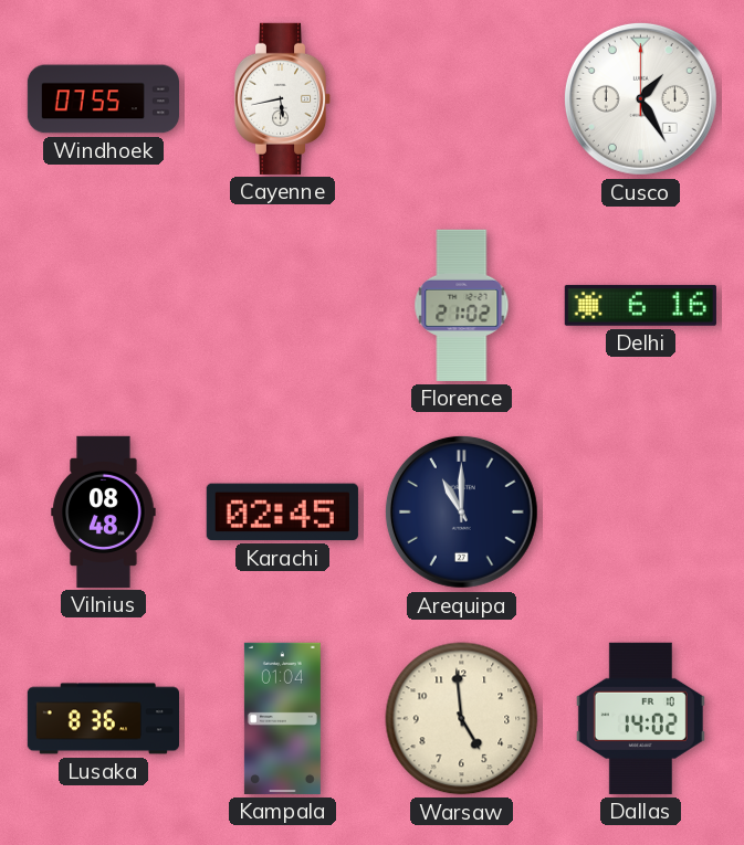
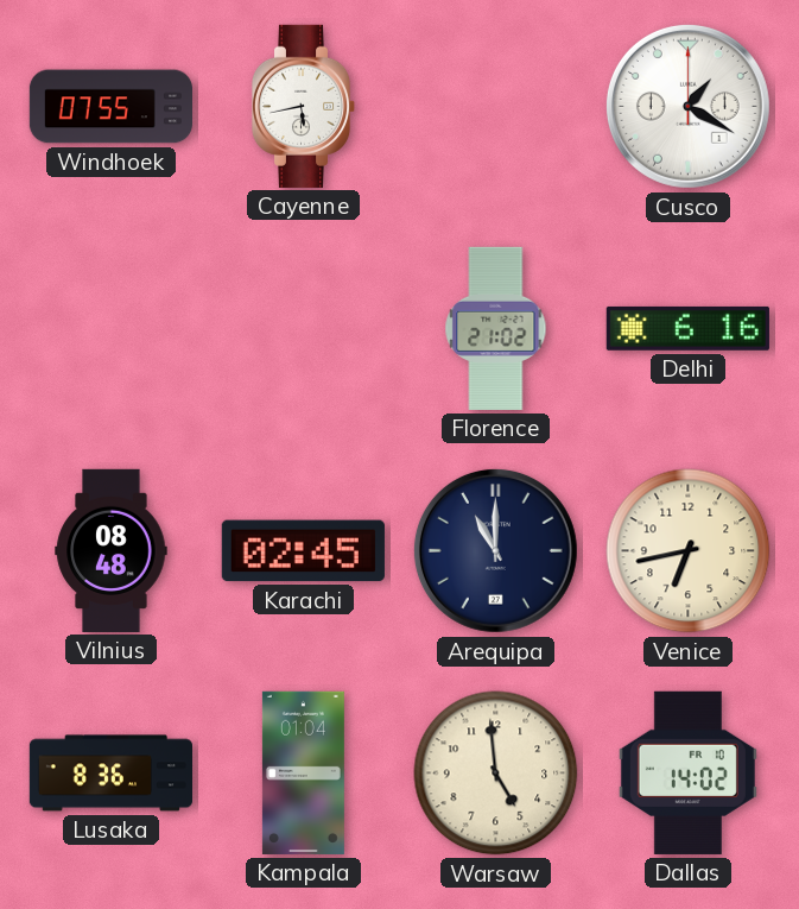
Cusco: 1:25 -> 1:20 (687, 106)
Venice: none -> 6:43 (689, 551)
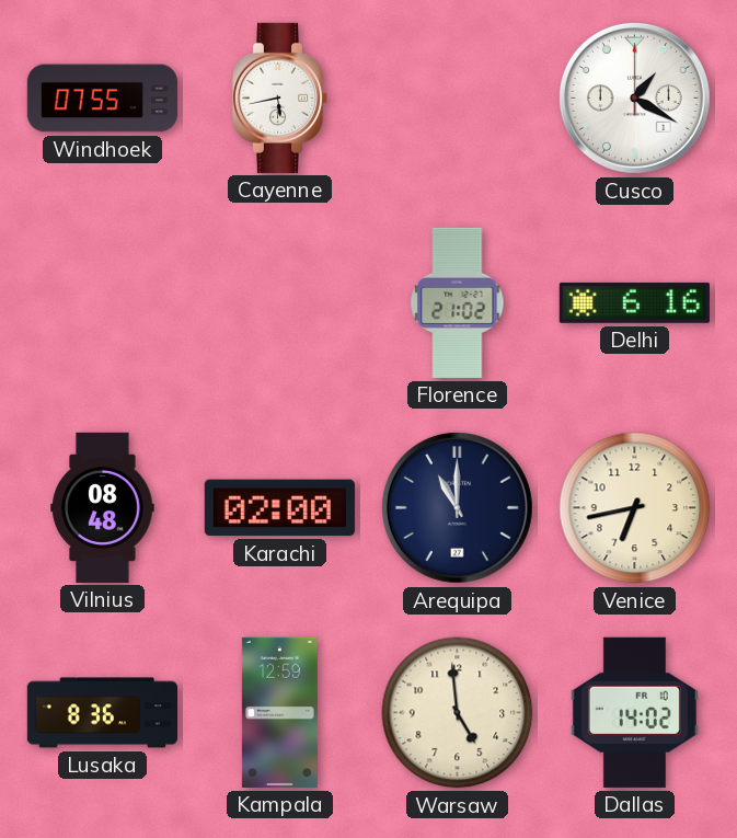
Karachi: 02:45 -> 02:00 (279, 508)
Kampala: 01:04 -> 12:59 (279, 712)
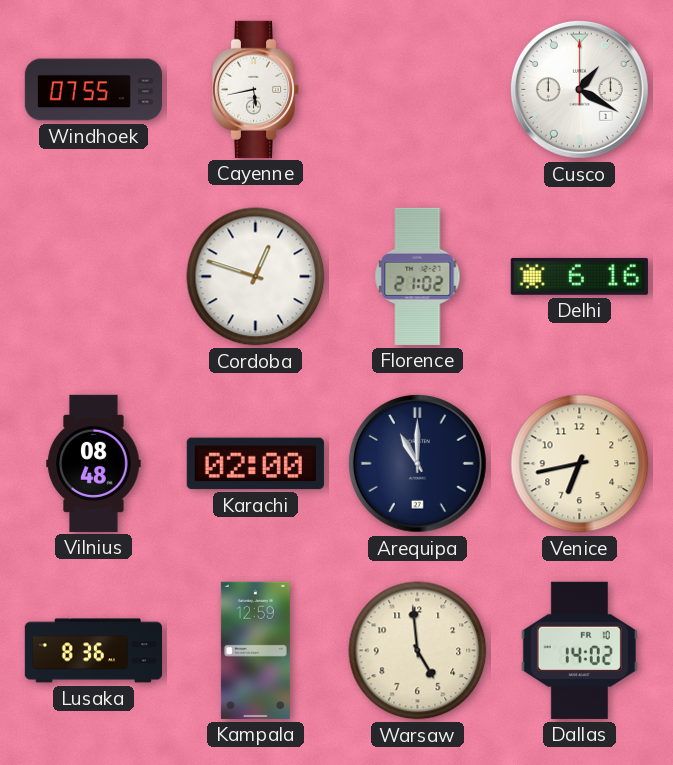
Cordoba: none -> 12:48 (256, 277)
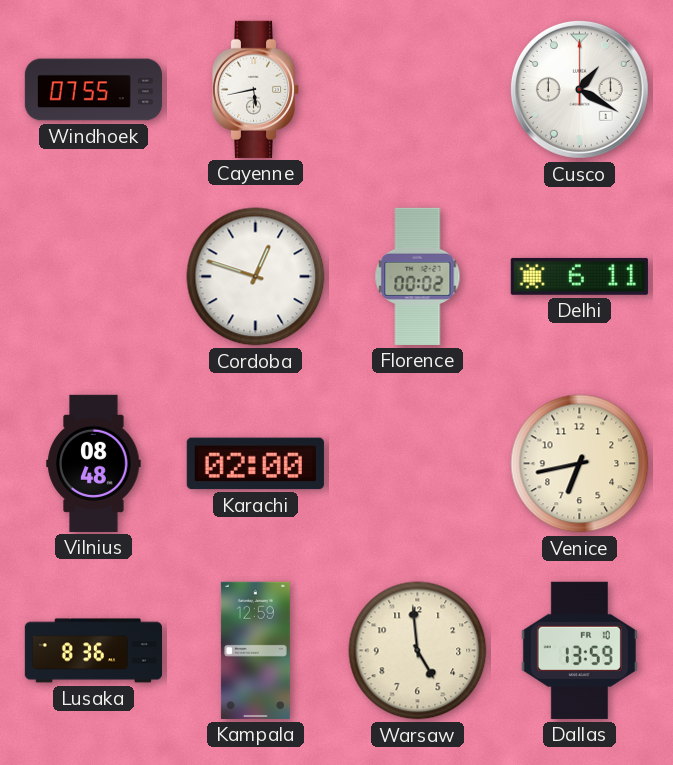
Florence: 21:02 -> 00:02 (418, 276)
Delhi: 6:16 -> 6:11 (579, 276)
Arequipa: 11:00 -> none (417, 463)
Dallas: 14:02 -> 13:59 (579, 650)
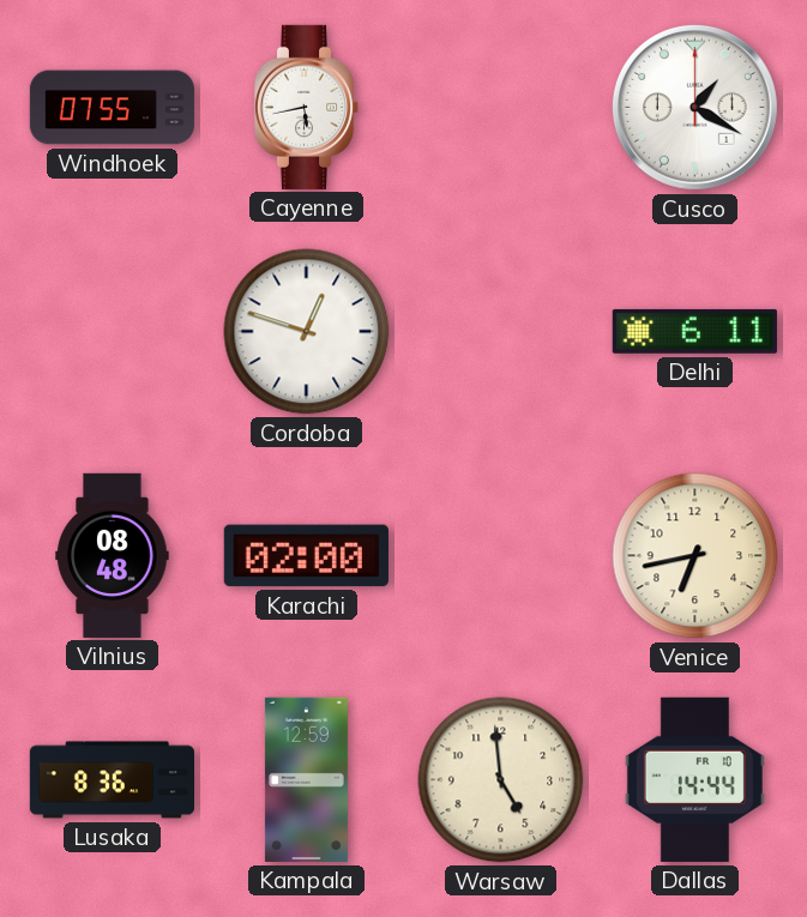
Florence: 00:02 -> none (418, 276)
Dallas: 13:59 -> 14:44 (694, 779)
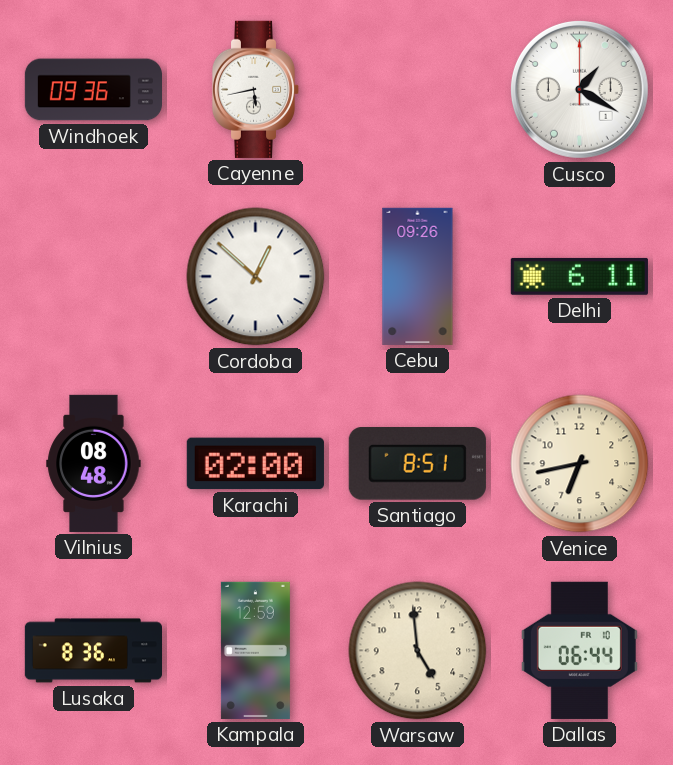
Windhoek: 07:55 -> 09:36 (93, 90)
Cordoba: 12:48 -> 12:52 (256, 277)
Cebu: none -> 09:26 (418, 276)
Santiago: none -> 8:51 (417, 464)
Dallas: 14:44 -> 06:44 (579, 650)
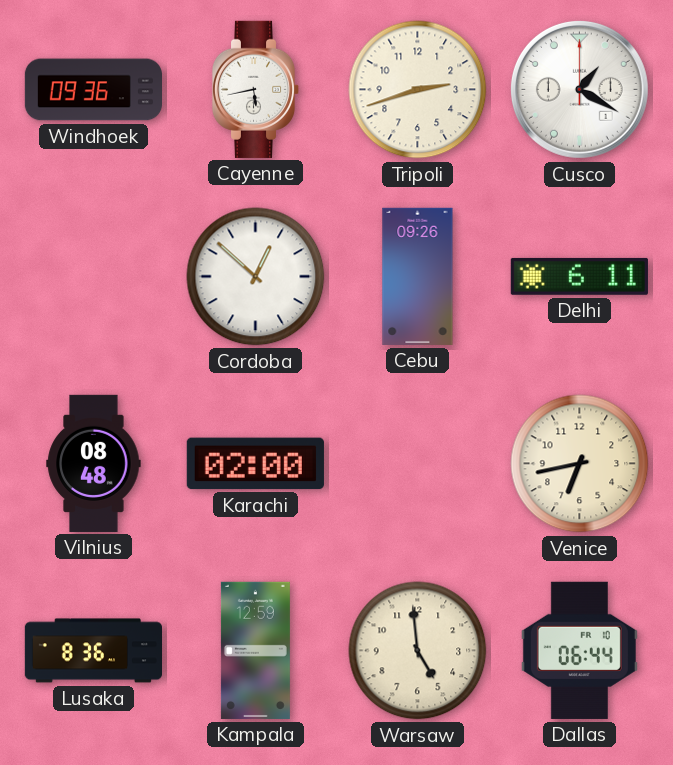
Tripoli: none -> 2:42 (418, 90)
Santiago: 8:51 -> none (417, 464)
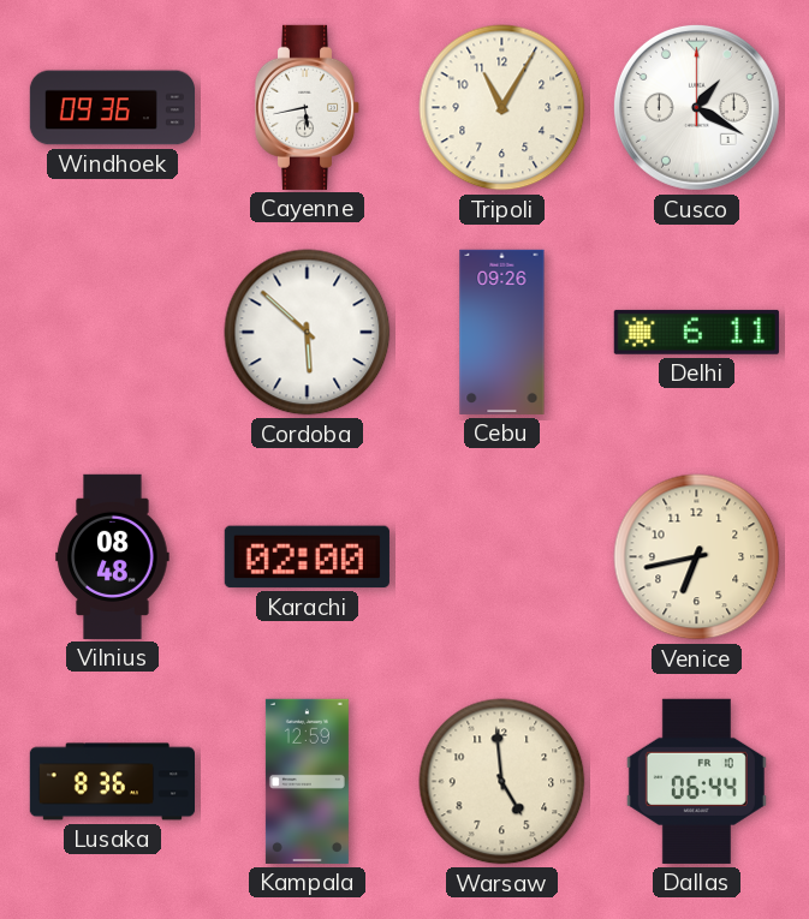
Tripoli: 2:42 -> 11:05 (502, 108)
Cordoba: 12:52 -> 5:52 (308, 333)
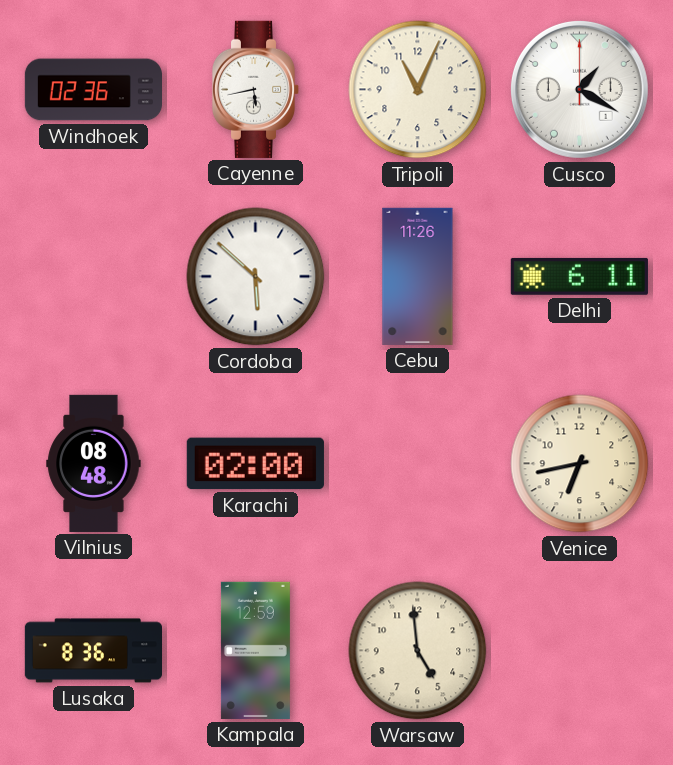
Windhoek: 09:36 -> 02:36 (93, 90)
Tripoli: 11:05 -> 11:04 (418, 90)
Cebu: 09:26 -> 11:26 (418, 276)
Dallas: 06:44 -> none (696, 781)
